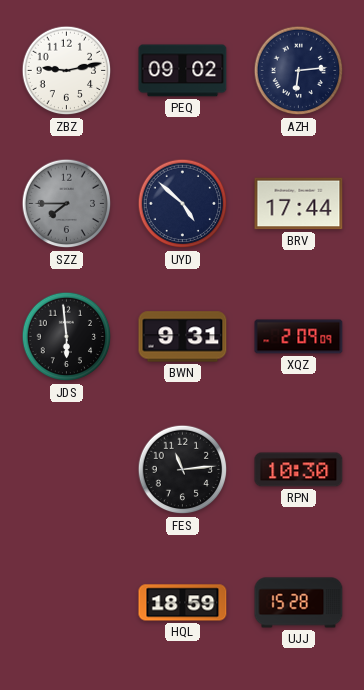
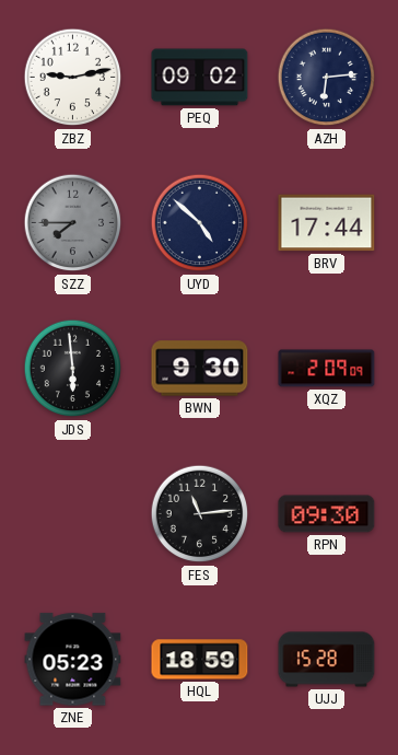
BWN: 9:31 -> 9:30 (200, 369)
RPN: 10:30 -> 09:30 (327, 514)
ZNE: none -> 05:23 (73, 660)
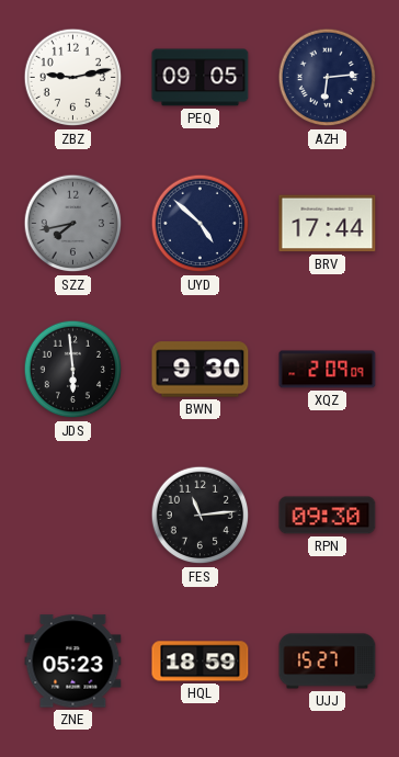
PEQ: 09:02 -> 09:05 (201, 78)
SZZ: 7:45 -> 7:43 (73, 224)
UJJ: 15:28 -> 15:27 (328, 662)
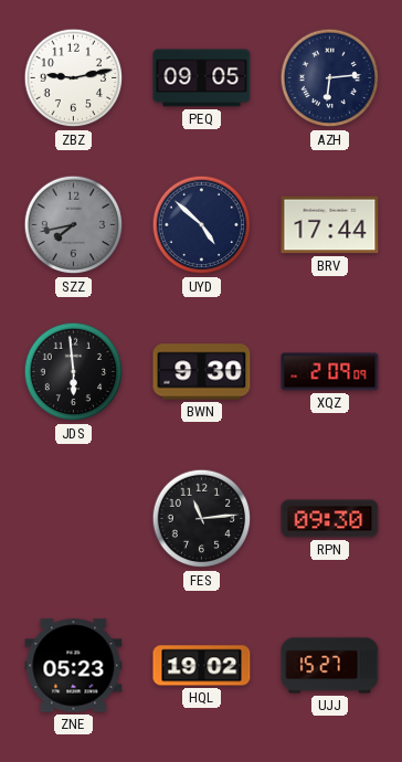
HQL: 18:59 -> 19:02 (202, 666)
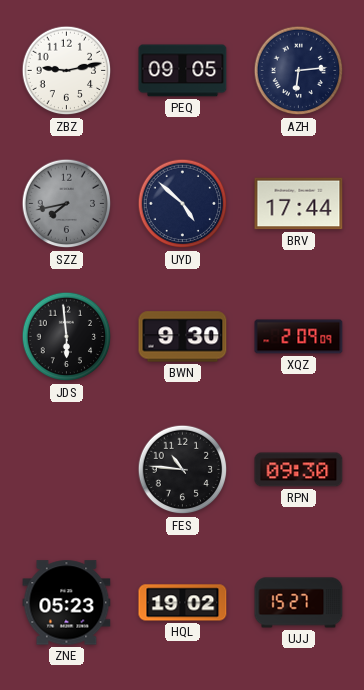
FES: 11:14 -> 10:46 (183, 470)
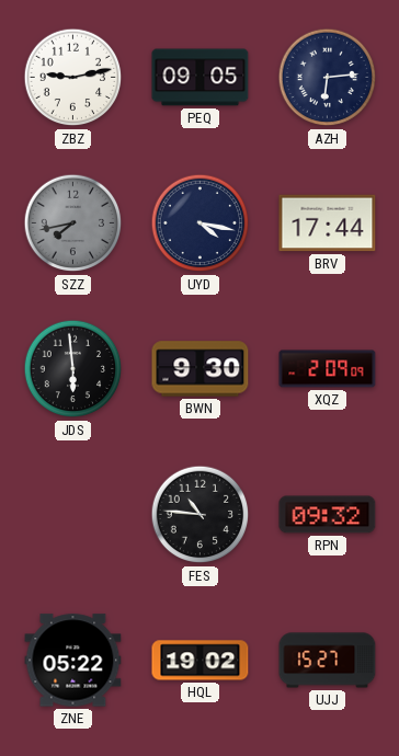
UYD: 4:52 -> 4:17 (201, 224)
RPN: 09:30 -> 09:32 (328, 515)
ZNE: 05:23 -> 05:22 (73, 661)
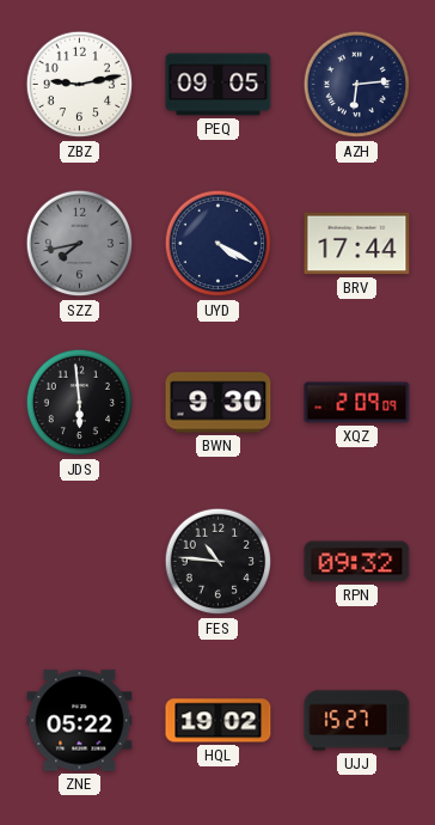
UYD: 4:17 -> 4:20 (219, 244)
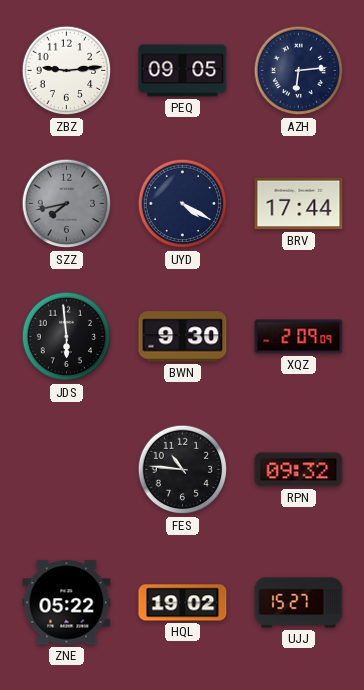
ZBZ: 9:13 -> 9:14 (67, 71)
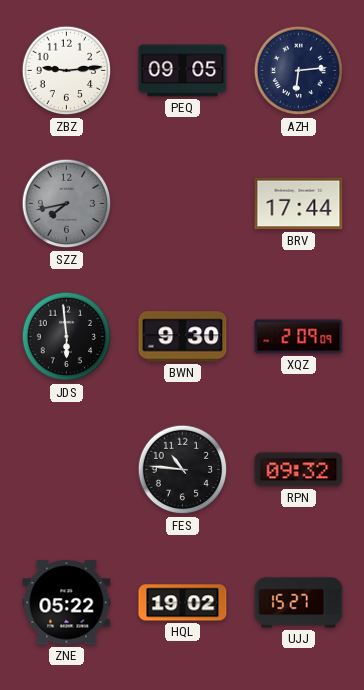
UYD: 4:20 -> none (183, 204)
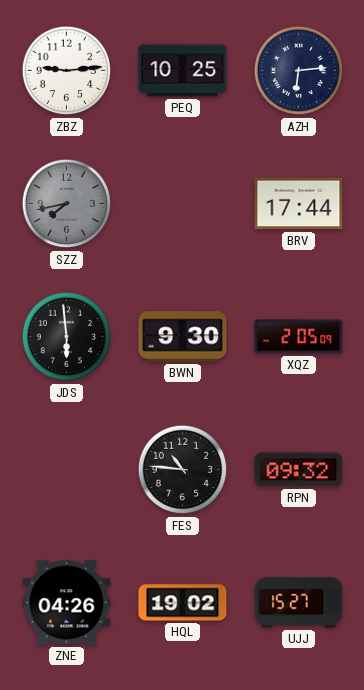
PEQ: 09:05 -> 10:25 (183, 71)
XQZ: 2:09 -> 2:05 (299, 337)
ZNE: 05:22 -> 04:26 (67, 603)
